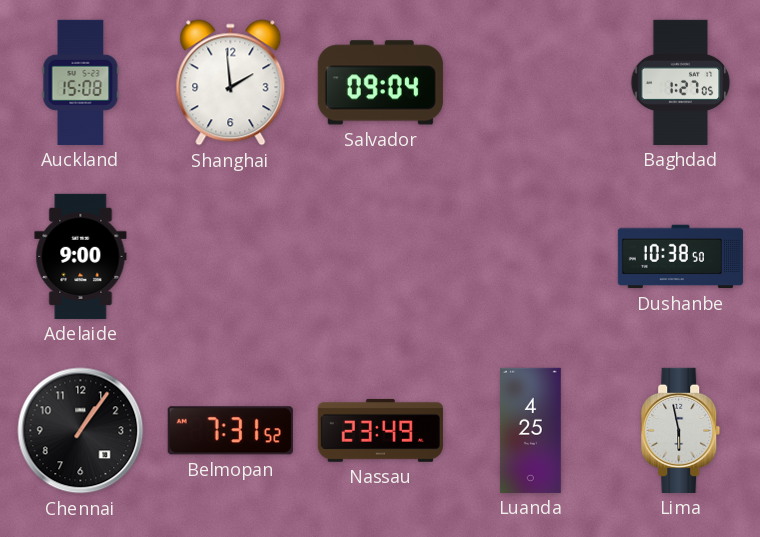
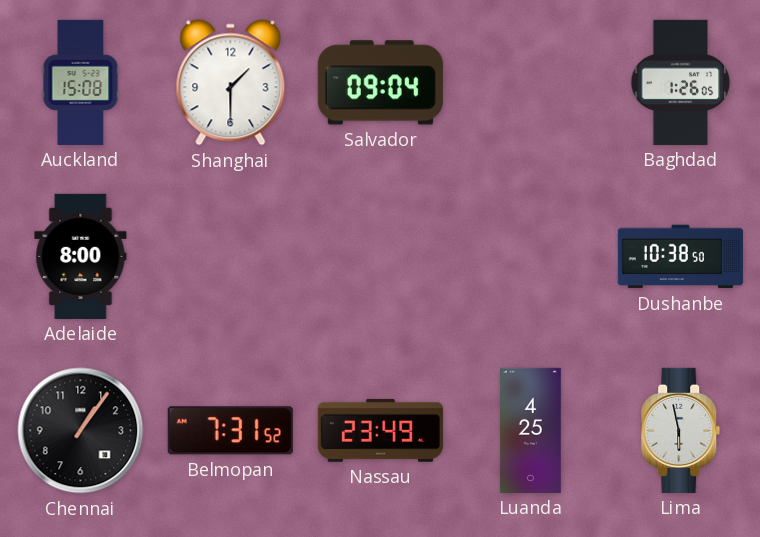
Shanghai: 1:59 -> 1:30 (231, 83)
Baghdad: 1:27 -> 1:26 (681, 82)
Adelaide: 9:00 -> 8:00 (81, 256)
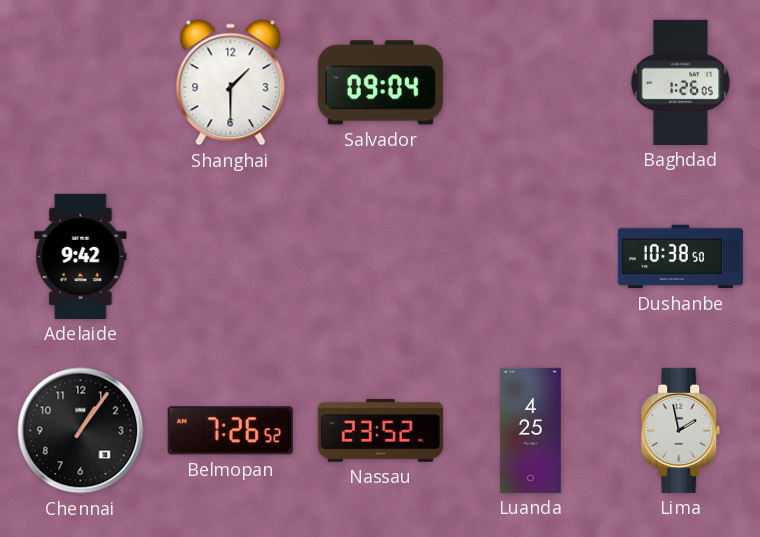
Auckland: 15:08 -> none (81, 82)
Adelaide: 8:00 -> 9:42 (81, 256)
Belmopan: 7:31 -> 7:26 (230, 431)
Nassau: 23:49 -> 23:52 (380, 430)
Lima: 5:58 -> 1:58 (681, 430)
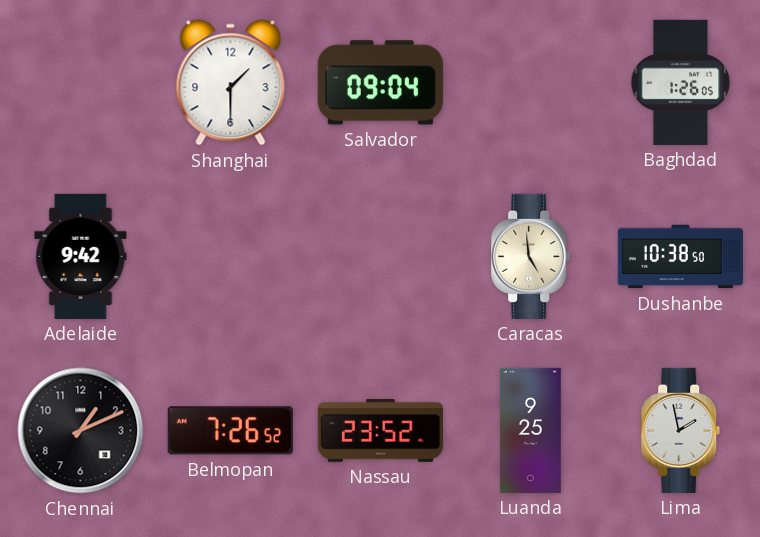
Caracas: none -> 4:59 (531, 256)
Chennai: 1:06 -> 1:11 (81, 431)
Luanda: 4:25 -> 9:25 (531, 430)
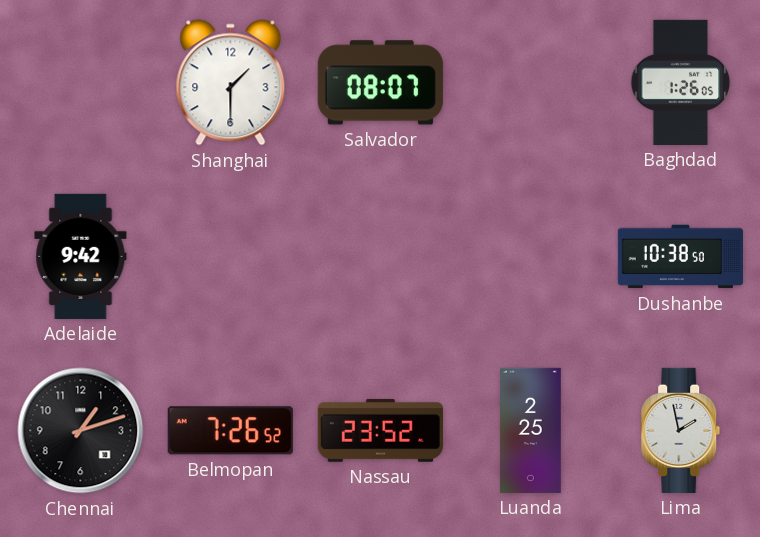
Salvador: 09:04 -> 08:07 (380, 83)
Caracas: 4:59 -> none (531, 256)
Chennai: 1:11 -> 1:12 (81, 431)
Luanda: 9:25 -> 2:25 (531, 430)
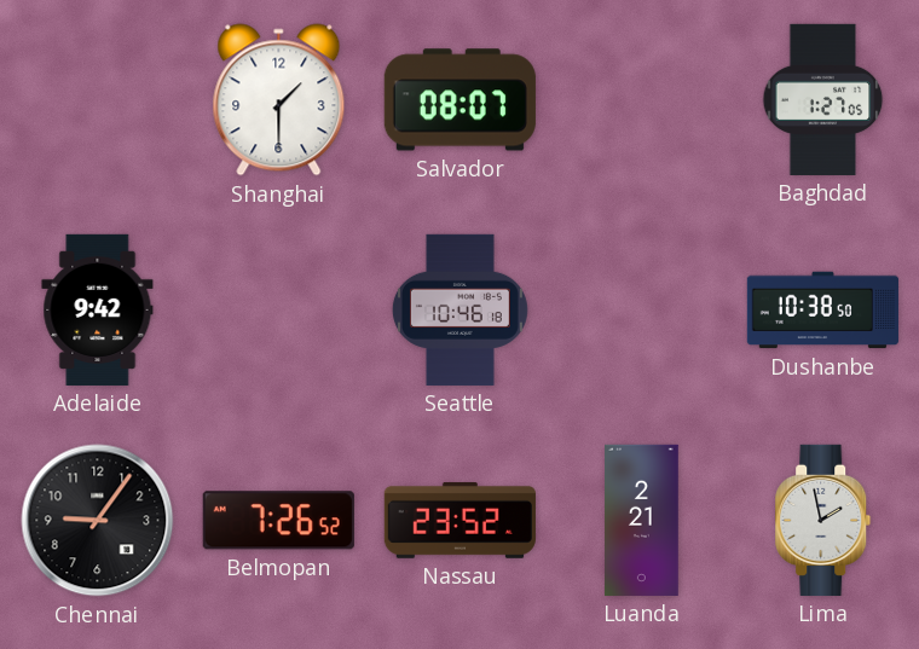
Baghdad: 1:26 -> 1:27 (823, 99)
Seattle: none -> 10:46 (459, 309)
Chennai: 1:12 -> 9:06 (98, 521)
Luanda: 2:25 -> 2:21 (642, 520)
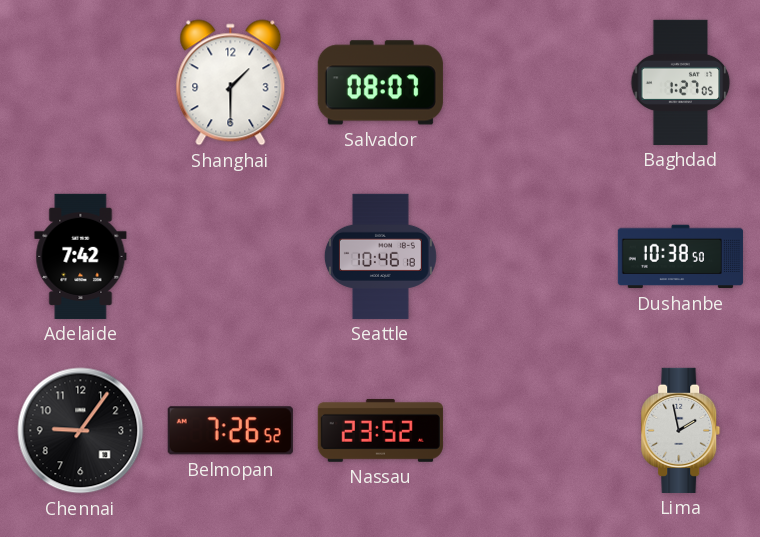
Adelaide: 9:42 -> 7:42 (81, 256)
Luanda: 2:21 -> none (642, 520)
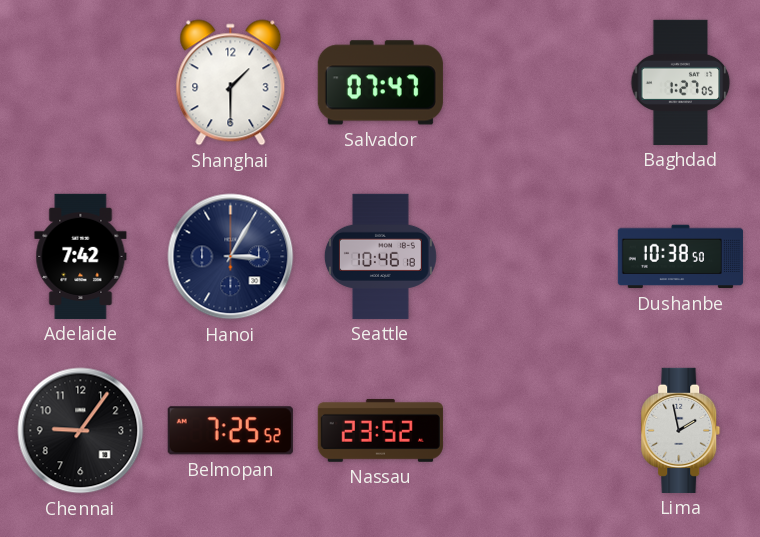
Salvador: 08:07 -> 07:47 (380, 83)
Hanoi: none -> 3:05 (231, 257)
Belmopan: 7:26 -> 7:25 (230, 431)
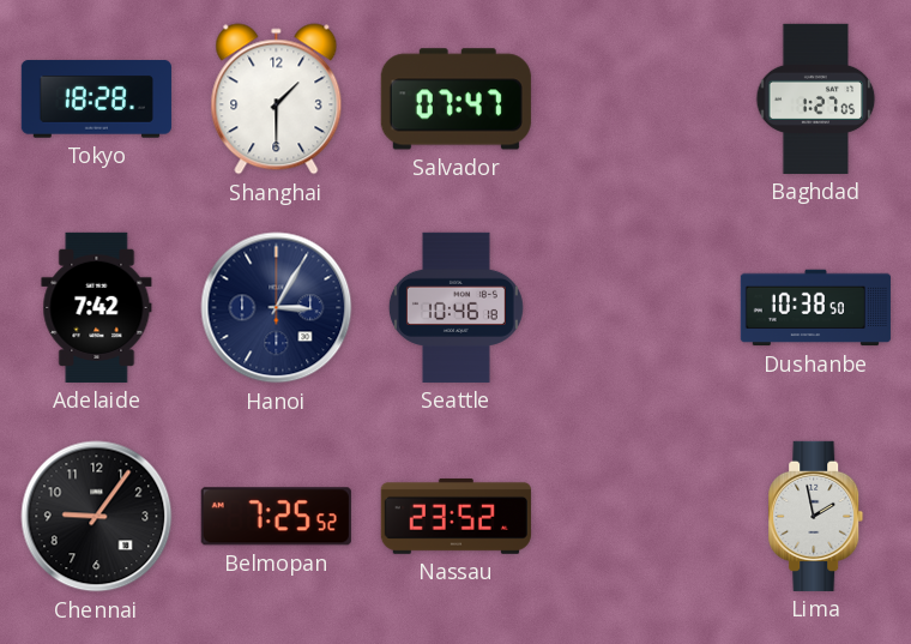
Tokyo: none -> 18:28 (96, 100)
